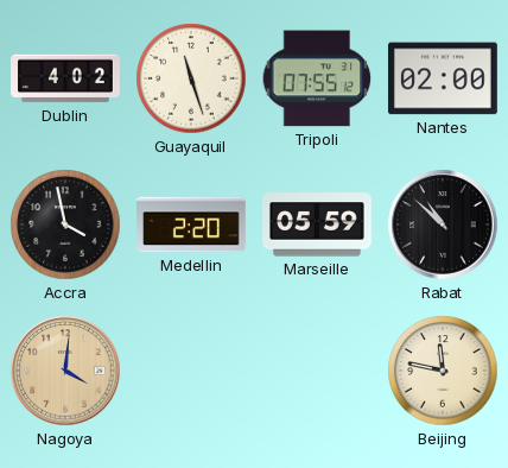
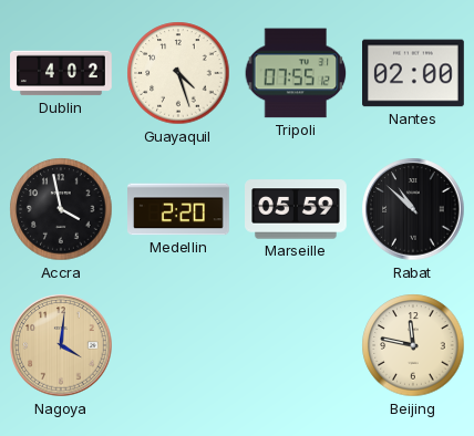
Guayaquil: 11:27 -> 4:27 (178, 73)
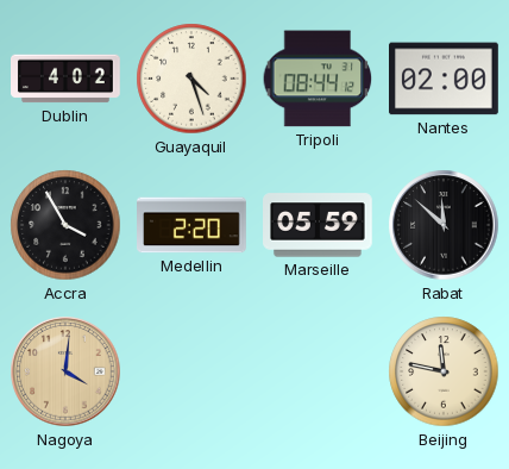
Tripoli: 07:55 -> 08:44 (318, 79)
Accra: 3:58 -> 3:55 (65, 225)
Rabat: 10:52 -> 11:52 (444, 225)
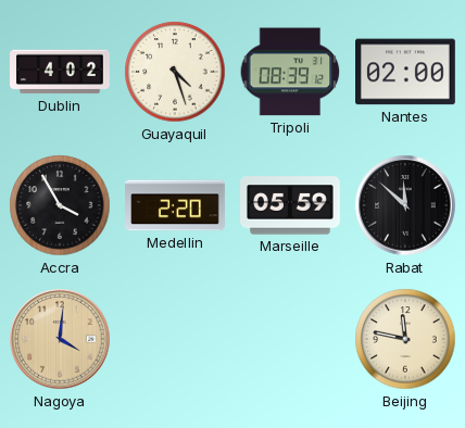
Tripoli: 08:44 -> 08:39 (290, 72)
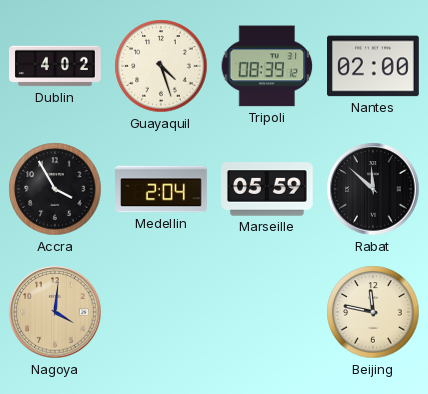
Medellin: 2:20 -> 2:04 (162, 189)
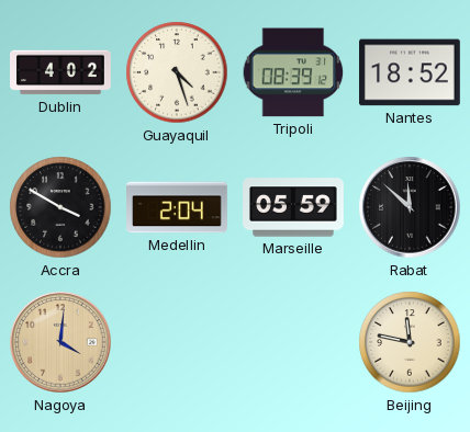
Nantes: 02:00 -> 18:52 (411, 72)
Accra: 3:55 -> 3:50 (60, 207)
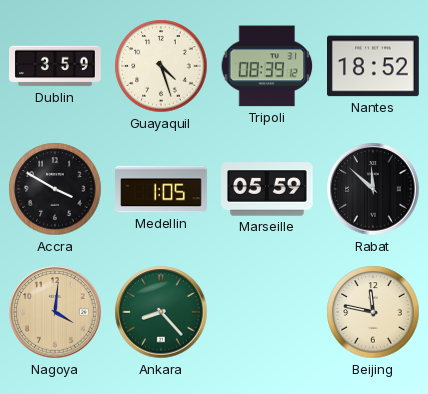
Dublin: 4:02 -> 3:59 (56, 66)
Medellin: 2:04 -> 1:05 (162, 189)
Ankara: none -> 8:23 (161, 312)
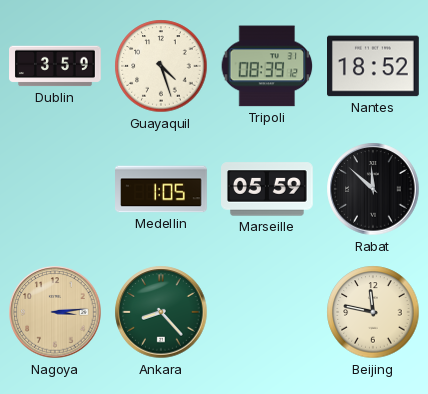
Accra: 3:50 -> none (55, 189)
Nagoya: 4:01 -> 3:14 (55, 312)
